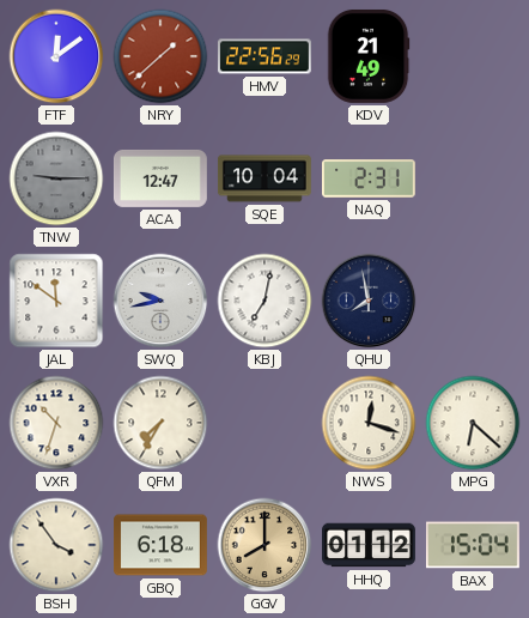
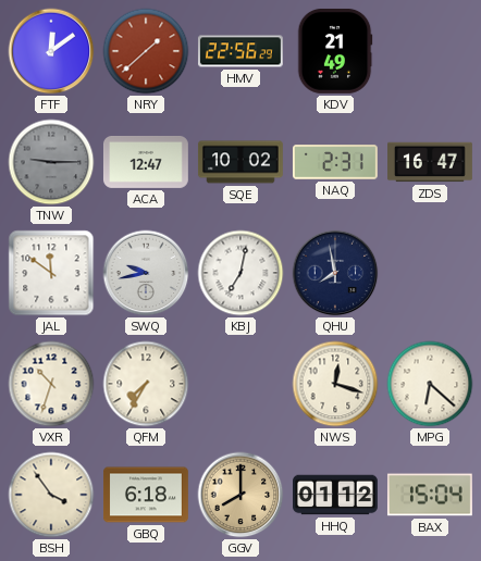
SQE: 10:04 -> 10:02 (240, 162)
ZDS: none -> 16:47 (431, 162)
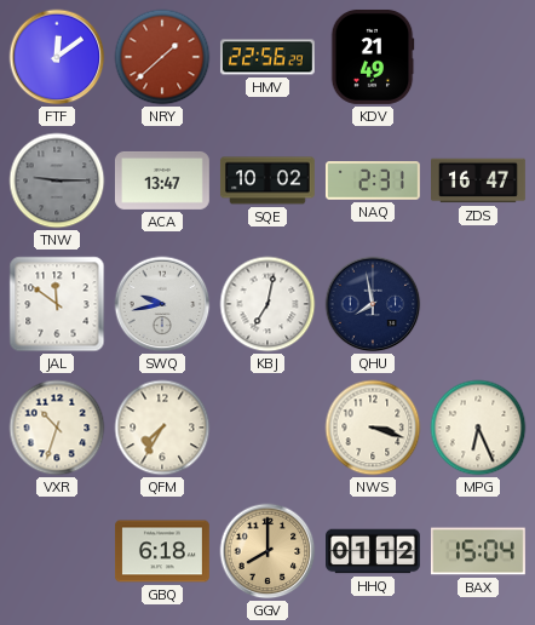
ACA: 12:47 -> 13:47 (162, 180)
NWS: 12:18 -> 3:18 (373, 428)
MPG: 6:22 -> 6:26 (478, 428)
BSH: 3:54 -> none (51, 495)
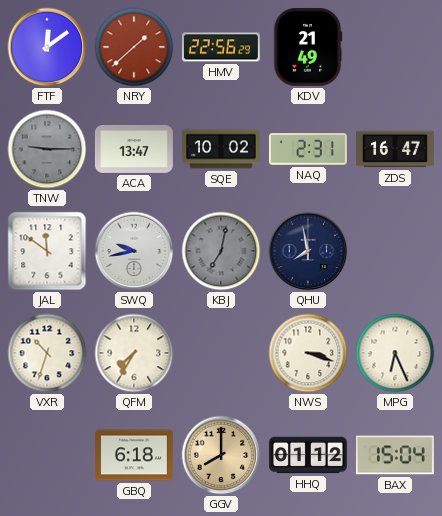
KBJ dial: white -> grey (221, 251)
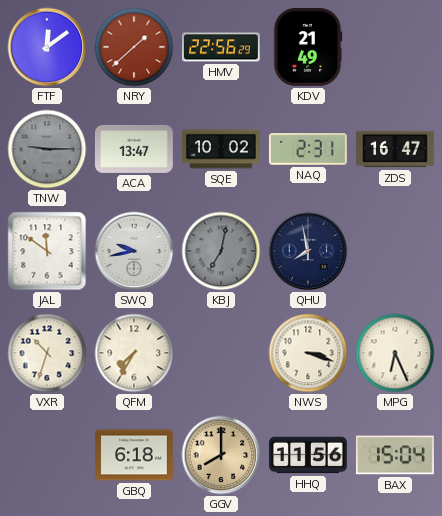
HHQ: 01:12 -> 11:56 (309, 455)
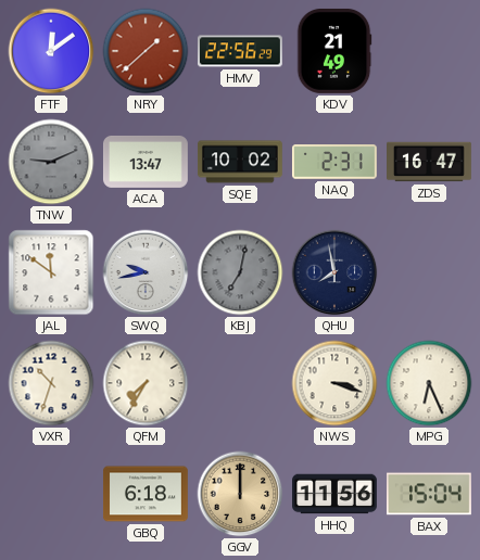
TNW: 9:15 -> 9:11 (51, 162)
GGV: 8:00 -> 12:00 (240, 494)
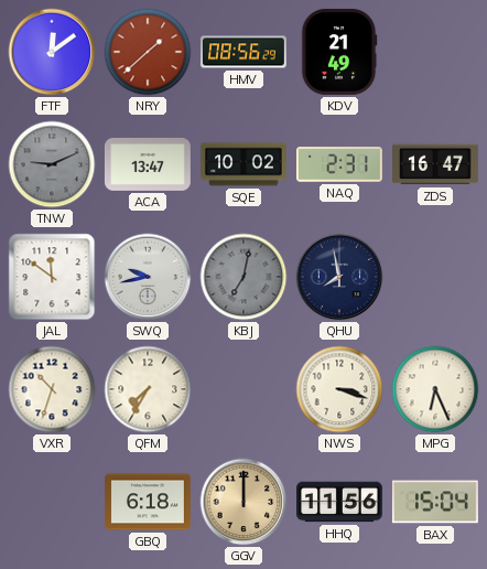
HMV: 22:56 -> 08:56 (244, 52)
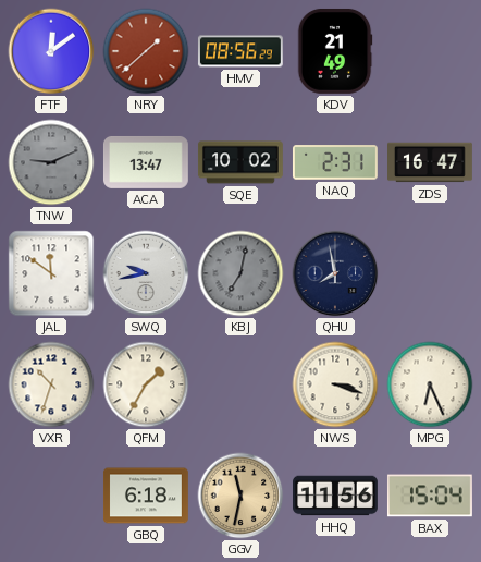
QFM: 7:35 -> 1:35 (146, 384)
GGV: 12:00 -> 11:32 (240, 496)
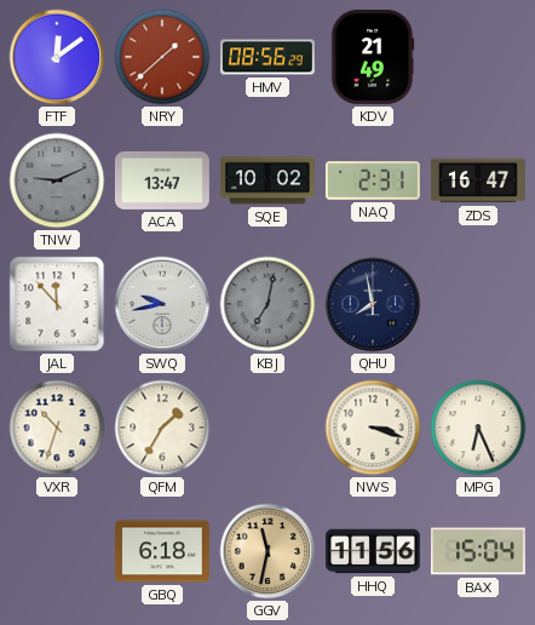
JAL: 11:51 -> 11:53 (57, 304)
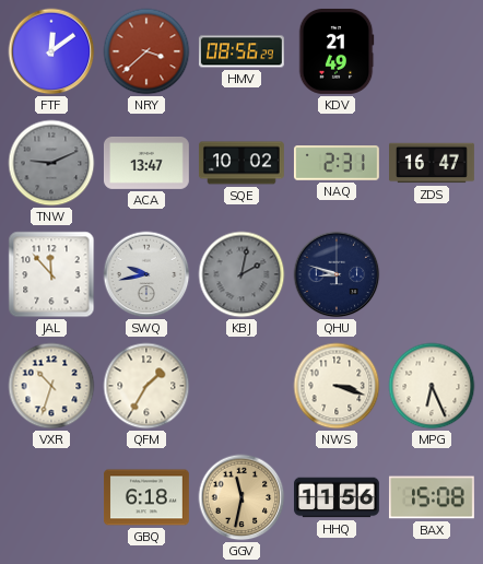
NRY: 1:38 -> 3:38 (146, 51)
KBJ: 7:02 -> 2:02 (241, 274)
QHU: 7:58 -> 8:48 (337, 274)
BAX: 15:04 -> 15:08 (432, 497)
